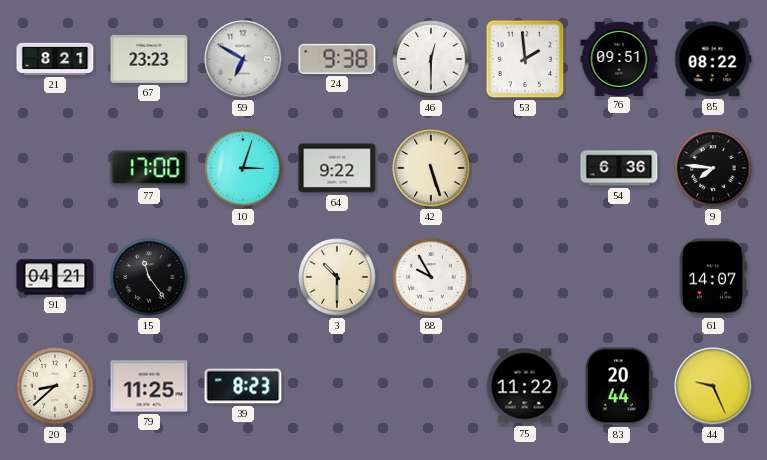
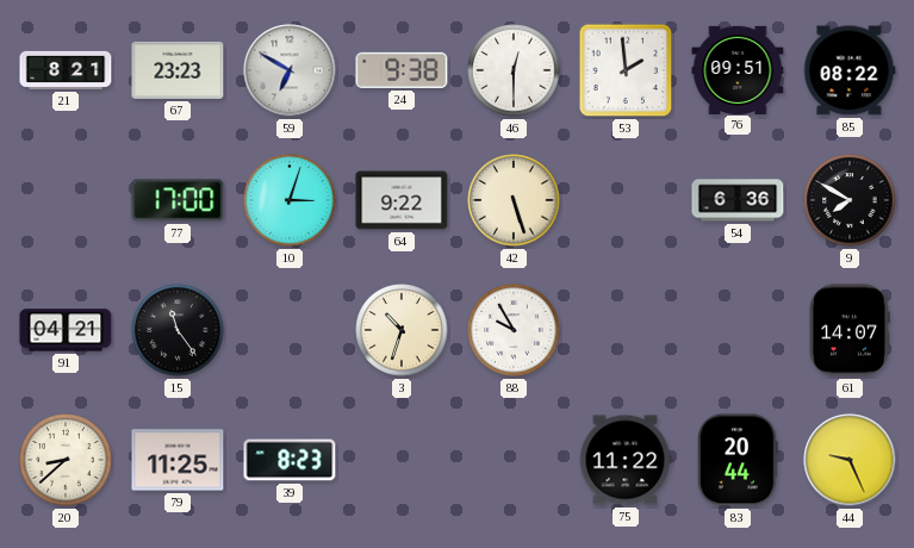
9: 7:46 -> 7:50 (850, 200)
3: 10:30 -> 10:33 (402, 330)
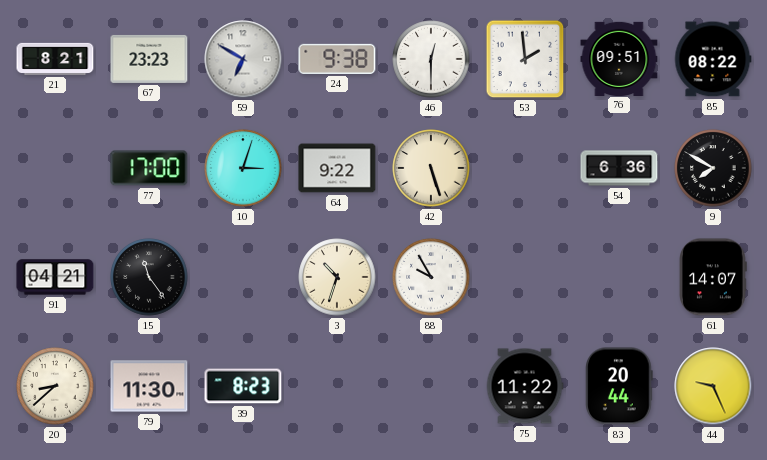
79: 11:25 -> 11:30 (149, 386)
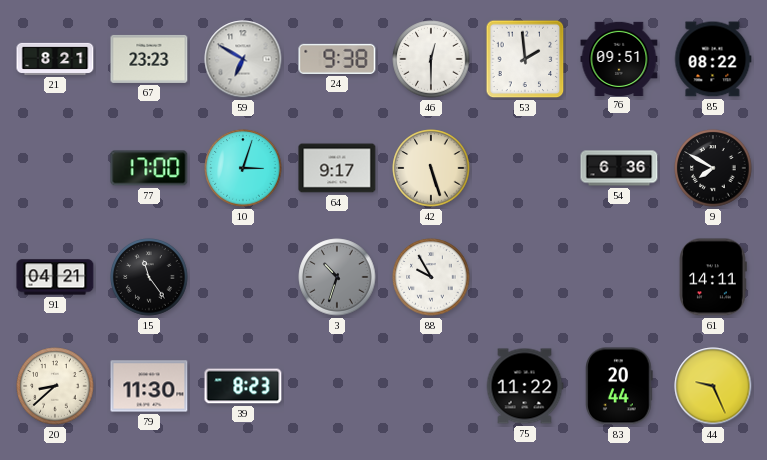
64: 9:22 -> 9:17 (337, 168)
3 dial: cream -> grey (337, 277)
61: 14:07 -> 14:11 (714, 277)
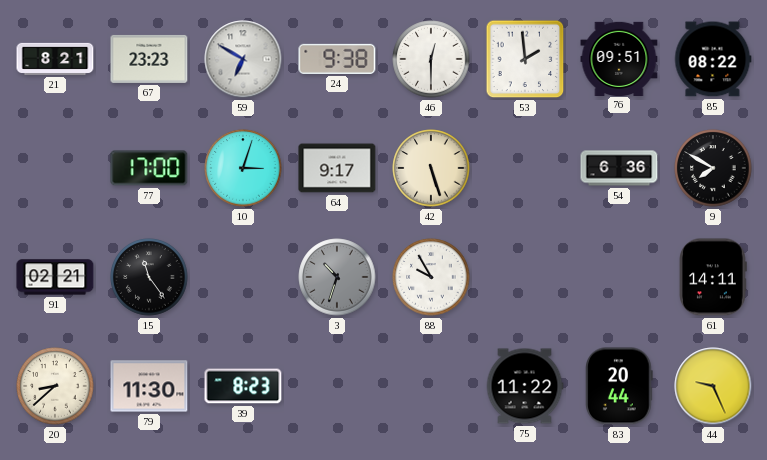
91: 04:21 -> 02:21 (55, 277)
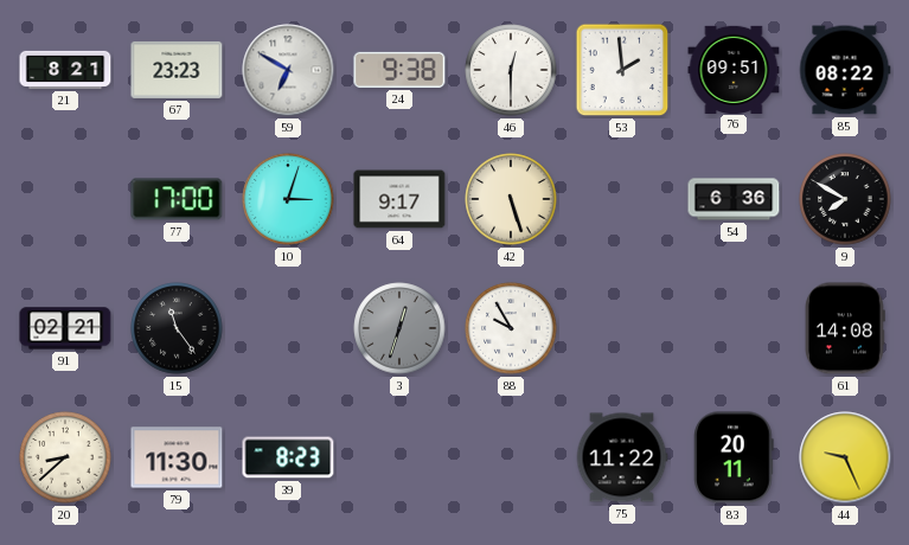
3: 10:33 -> 12:33 (399, 328)
61: 14:11 -> 14:08 (846, 328)
83: 20:44 -> 20:11 (735, 457)
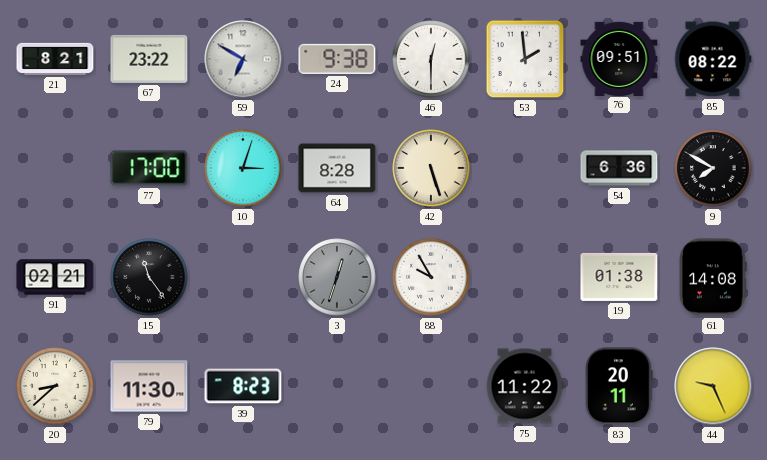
67: 23:23 -> 23:22 (149, 59)
64: 9:17 -> 8:28 (337, 168)
19: none -> 01:38 (619, 277)
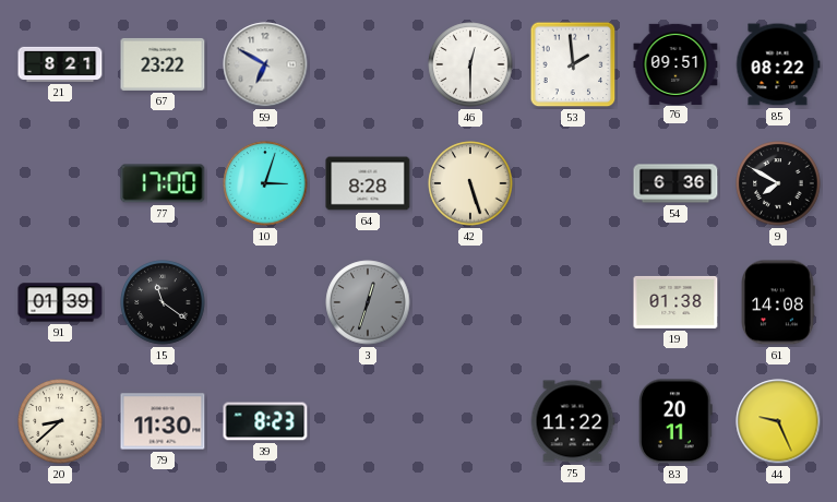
24: 9:38 -> none (337, 59)
91: 02:21 -> 01:39 (60, 302)
15: 11:24 -> 11:21 (163, 302)
88: 9:55 -> none (431, 277)
